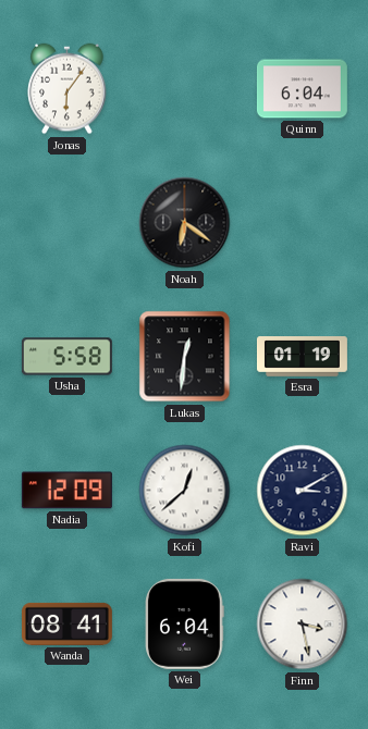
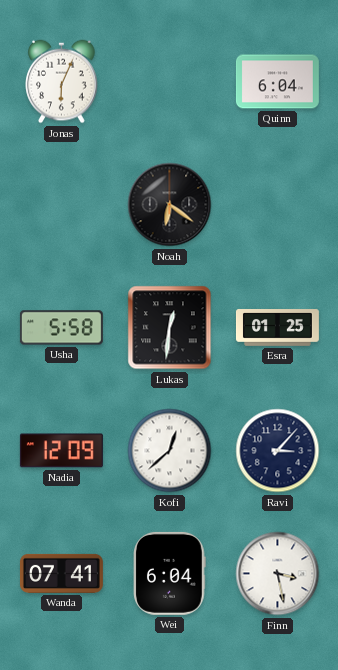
Jonas: 6:06 -> 6:04 (62, 82)
Esra: 01:19 -> 01:25 (277, 328)
Ravi: 3:10 -> 3:07 (278, 451)
Wanda: 08:41 -> 07:41 (61, 573)
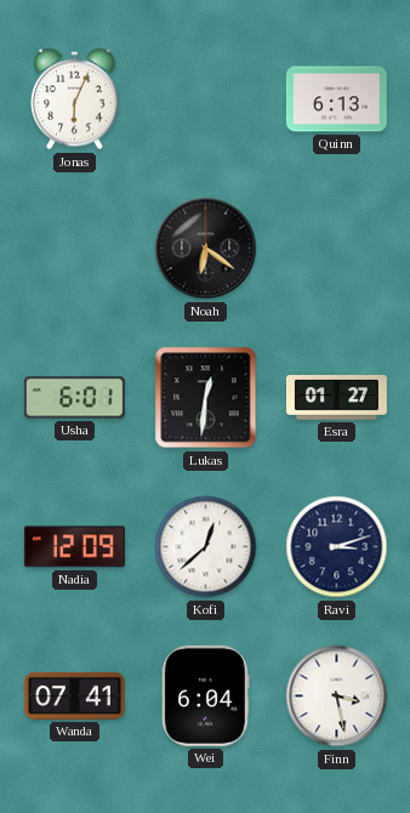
Quinn: 6:04 -> 6:13 (336, 100)
Usha: 5:58 -> 6:01 (74, 398)
Esra: 01:25 -> 01:27 (336, 398)
Ravi: 3:07 -> 3:12 (337, 547)
